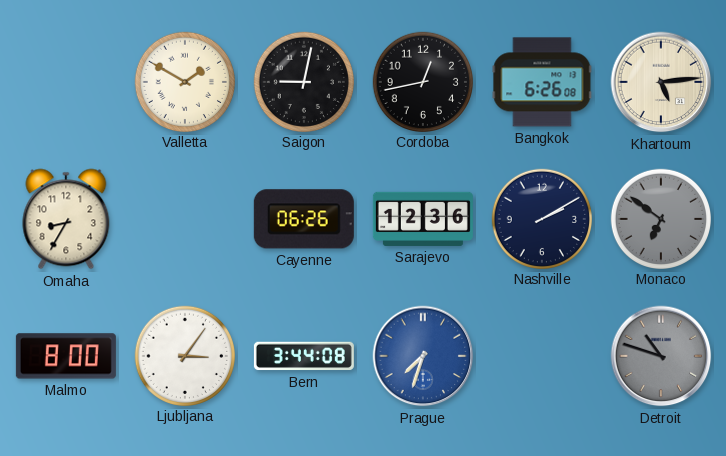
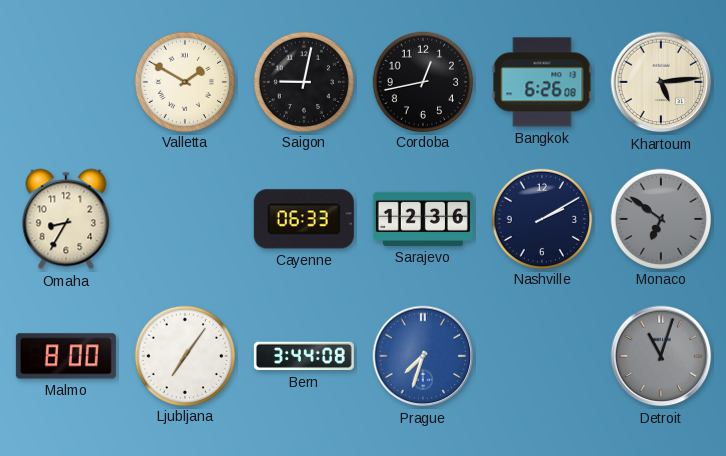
Cayenne: 06:26 -> 06:33 (304, 219)
Ljubljana: 3:06 -> 7:06 (184, 355)
Detroit: 10:48 -> 11:03 (661, 356)
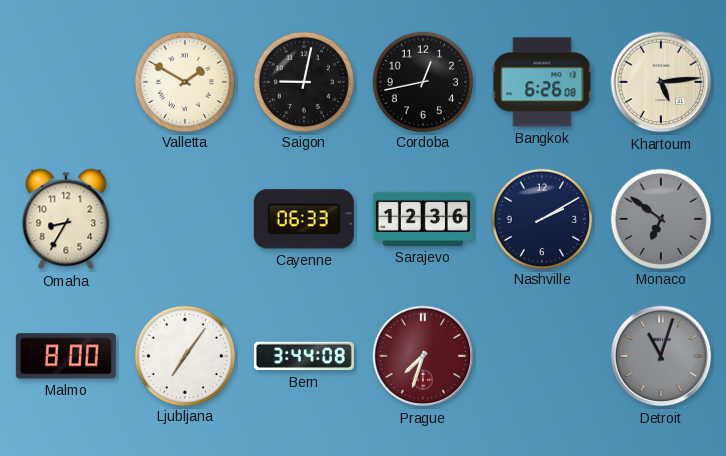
Prague dial: blue -> burgundy (423, 356)
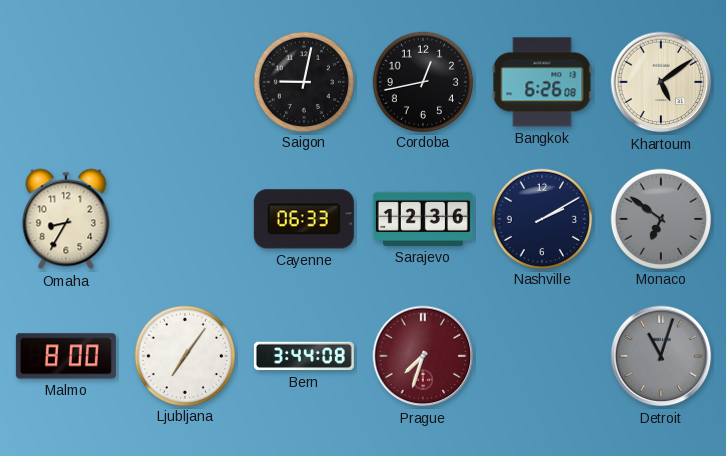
Valletta: 1:50 -> none (184, 81)
Khartoum: 5:14 -> 5:09 (661, 82)
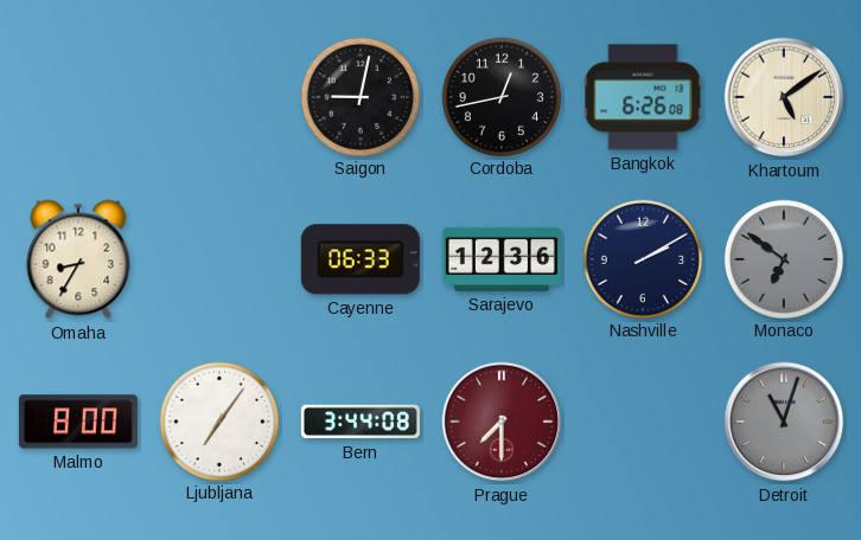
Prague: 7:33 -> 7:30 (502, 422)
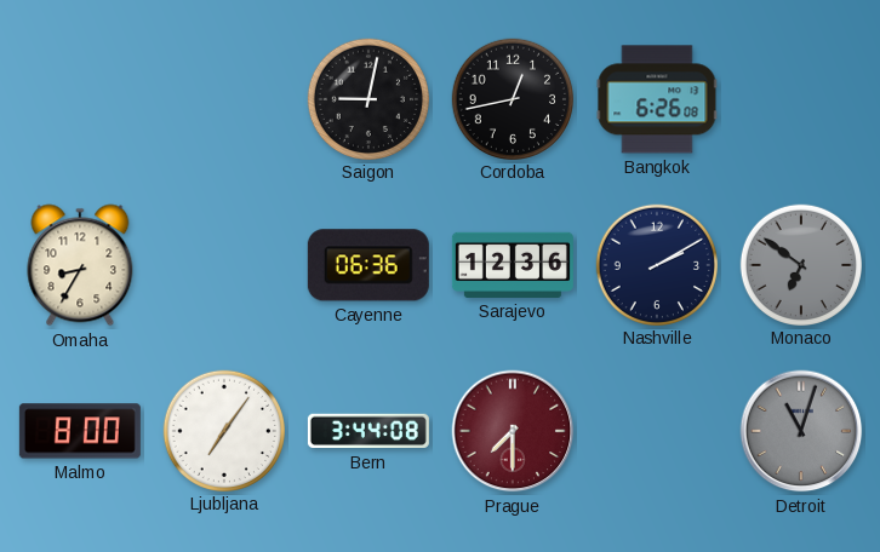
Khartoum: 5:09 -> none (784, 97)
Cayenne: 06:33 -> 06:36 (368, 265)
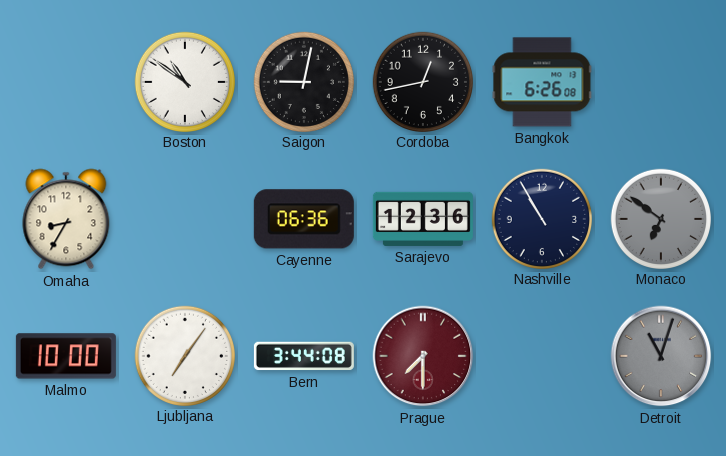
Boston: none -> 10:51 (184, 81)
Nashville: 2:10 -> 10:55 (541, 218)
Malmo: 8:00 -> 10:00 (66, 356)
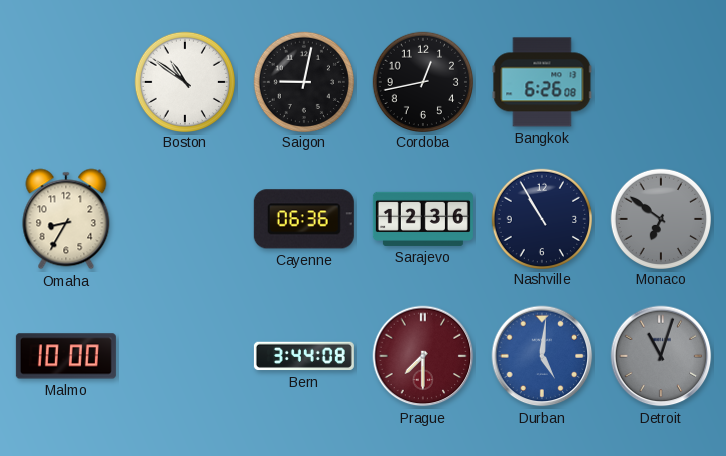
Ljubljana: 7:06 -> none (184, 355)
Durban: none -> 5:01 (542, 356)
